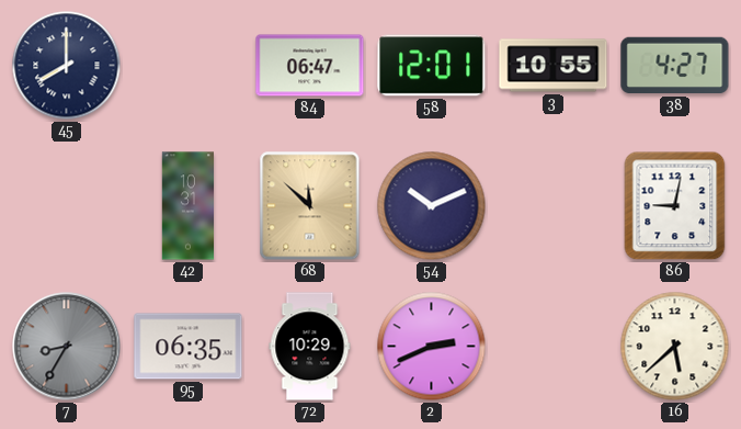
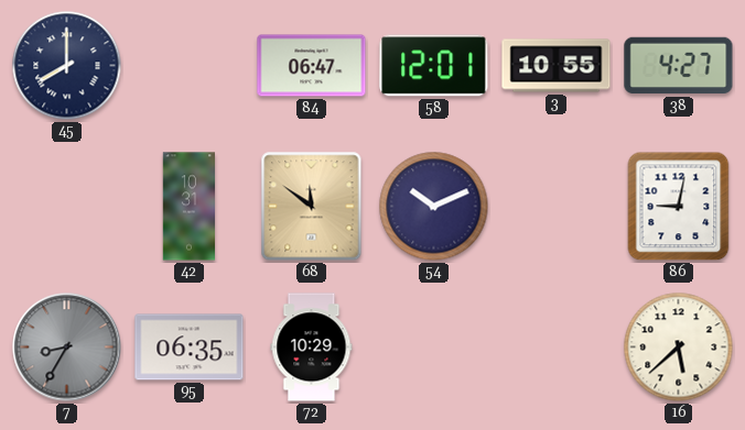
68: 11:52 -> 11:51 (312, 207)
2: 2:41 -> none (432, 347)
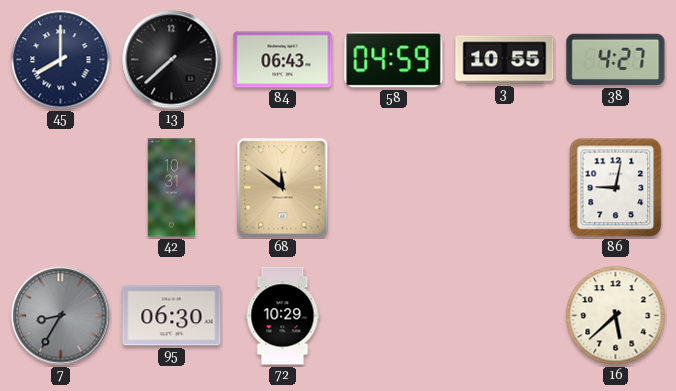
13: none -> 7:38 (172, 60)
84: 06:47 -> 06:43 (283, 60)
58: 12:01 -> 04:59 (394, 60)
54: 10:11 -> none (434, 207)
95: 06:35 -> 06:30 (172, 316)
